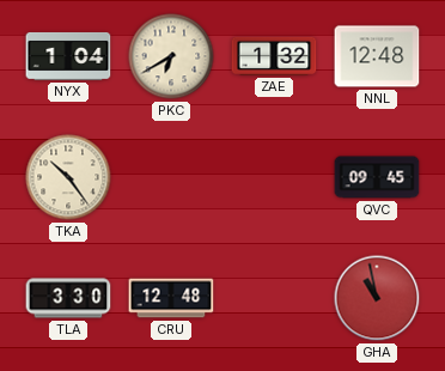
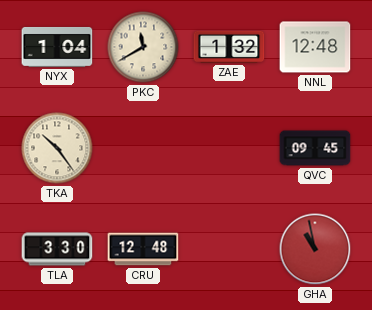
PKC: 6:40 -> 11:40 (143, 47)
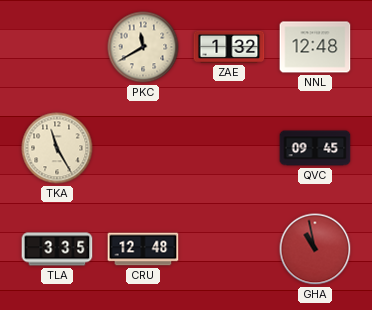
NYX: 1:04 -> none (57, 47)
TKA: 10:24 -> 11:25 (57, 148)
TLA: 3:30 -> 3:35 (57, 249)
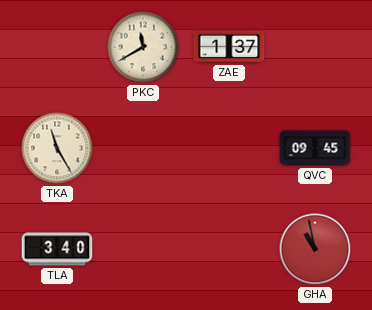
ZAE: 1:32 -> 1:37 (229, 47)
NNL: 12:48 -> none (315, 47)
TLA: 3:35 -> 3:40 (57, 249)
CRU: 12:48 -> none (143, 249)
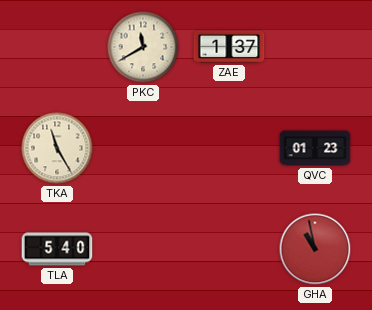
QVC: 09:45 -> 01:23 (315, 148)
TLA: 3:40 -> 5:40 (57, 249)
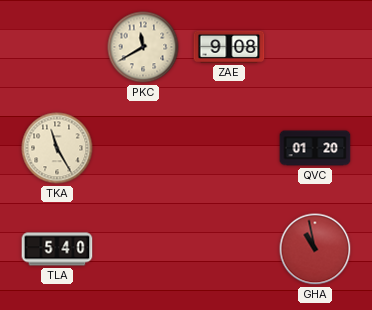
ZAE: 1:37 -> 9:08 (229, 47)
QVC: 01:23 -> 01:20 (315, 148)
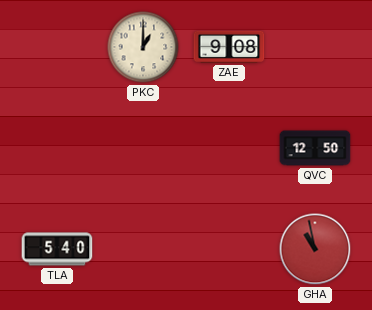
PKC: 11:40 -> 1:00 (143, 47)
TKA: 11:25 -> none (57, 148)
QVC: 01:20 -> 12:50 (315, 148)
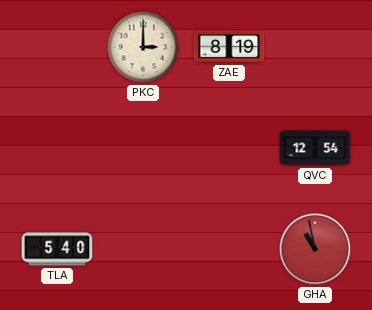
PKC: 1:00 -> 3:00 (143, 47)
ZAE: 9:08 -> 8:19 (229, 47)
QVC: 12:50 -> 12:54 (315, 148)
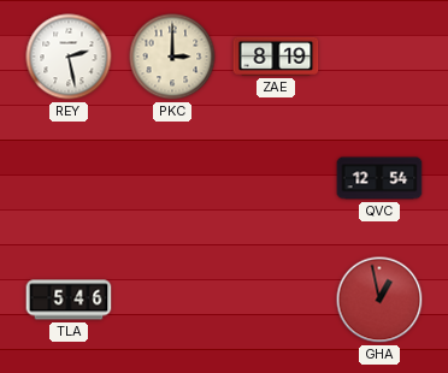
REY: none -> 2:28 (69, 57)
TLA: 5:40 -> 5:46 (69, 300)
GHA: 10:58 -> 12:58 (379, 300)
